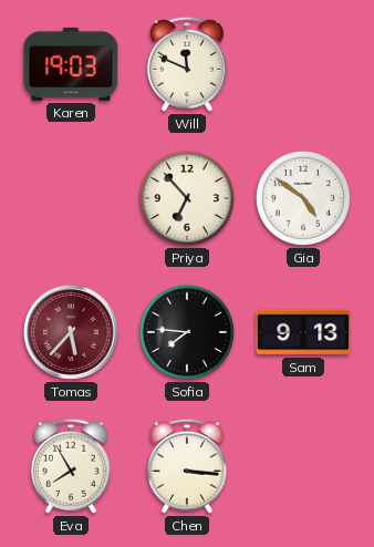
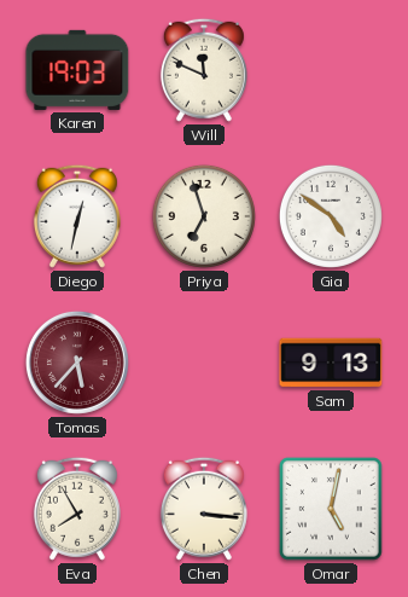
Diego: none -> 12:32 (77, 216)
Priya: 6:53 -> 6:57 (204, 216)
Sofia: 7:46 -> none (187, 332)
Omar: none -> 5:02 (331, 509)
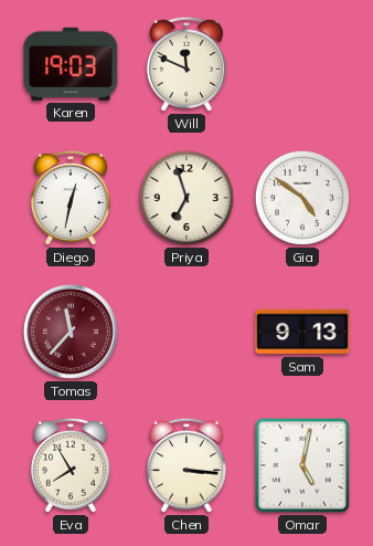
Tomas: 5:37 -> 11:37 (71, 332)
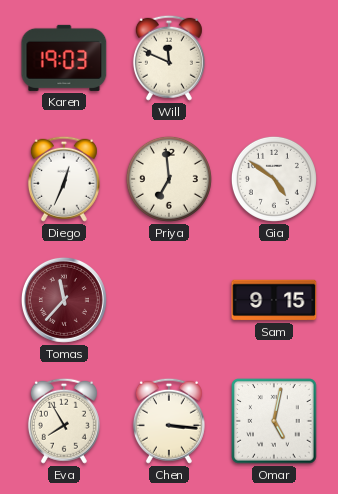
Diego: 12:32 -> 12:34 (64, 179)
Priya: 6:57 -> 6:59 (169, 179)
Sam: 9:13 -> 9:15 (274, 300)
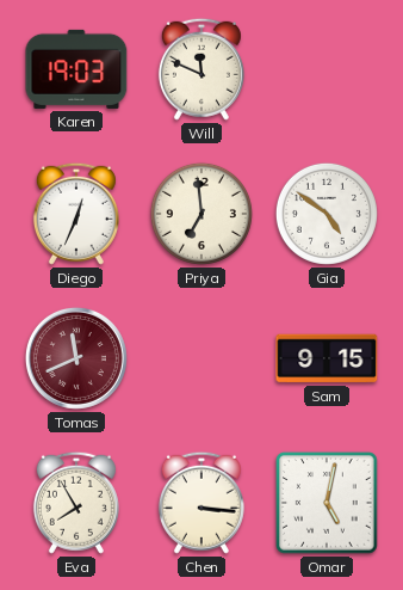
Tomas: 11:37 -> 11:41 (76, 358)
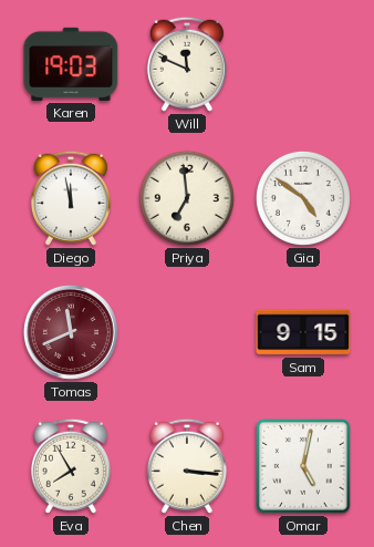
Diego: 12:34 -> 11:58 (71, 198)
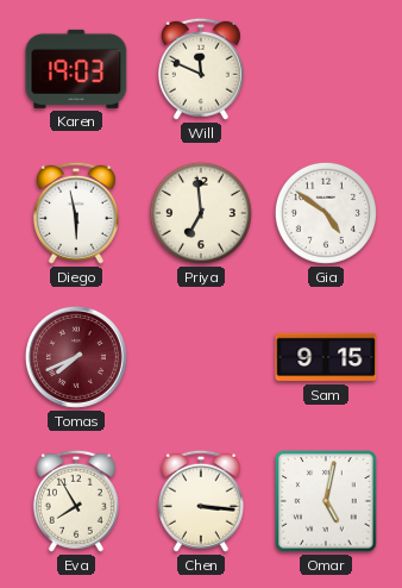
Diego: 11:58 -> 5:58 (76, 213)
Tomas: 11:41 -> 7:41 (76, 357)
